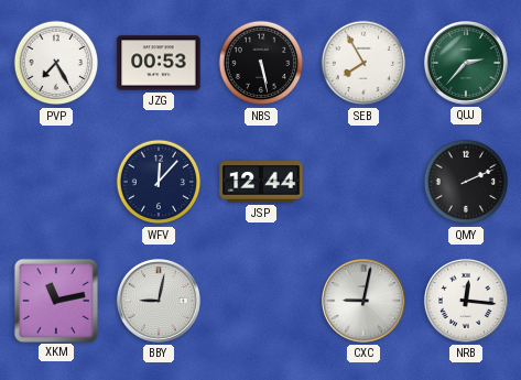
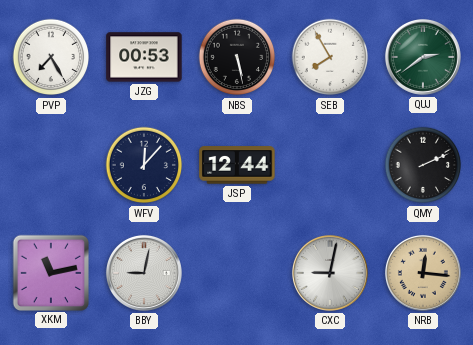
QUJ: 2:37 -> 2:39 (423, 57)
NRB dial: white -> champagne (423, 273)
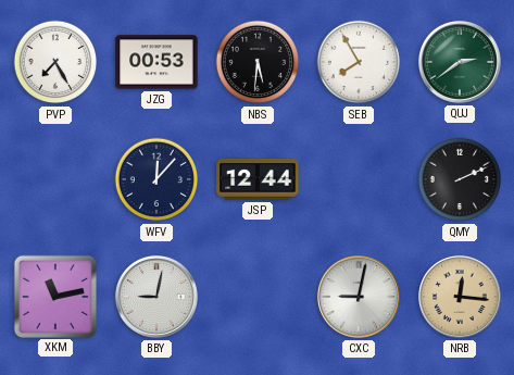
NBS: 5:28 -> 5:31 (258, 62)
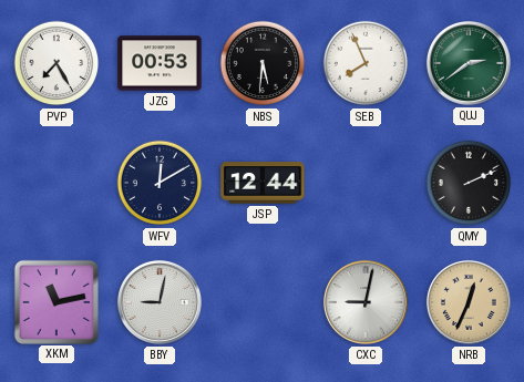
SEB: 7:55 -> 7:56 (366, 63)
WFV: 12:07 -> 12:10 (160, 183)
NRB: 12:16 -> 12:34 (469, 302)
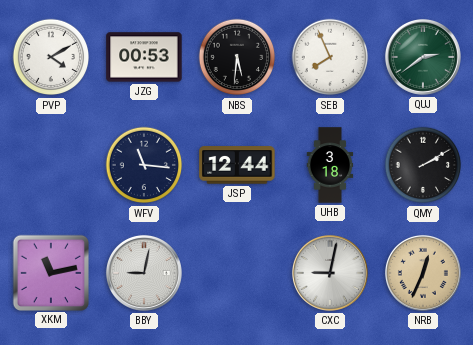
PVP: 7:25 -> 4:10 (51, 57)
WFV: 12:10 -> 11:16 (144, 165)
UHB: none -> 3:18 (330, 165)
QMY: 2:11 -> 2:10 (423, 165)
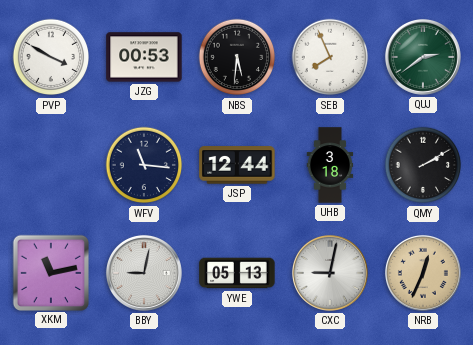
PVP: 4:10 -> 3:50 (51, 57)
YWE: none -> 05:13 (237, 273)
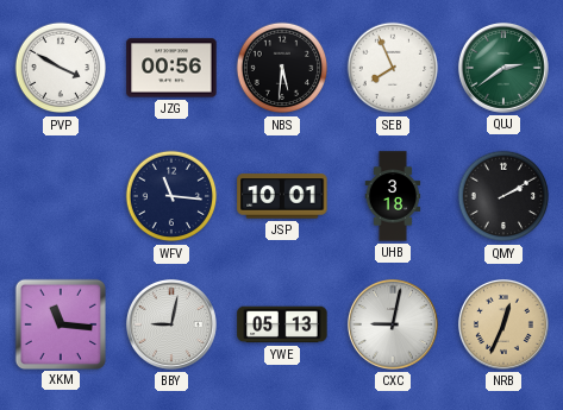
JZG: 00:53 -> 00:56 (171, 68)
JSP: 12:44 -> 10:01 (282, 196)
XKM: 11:13 -> 11:16 (60, 323)
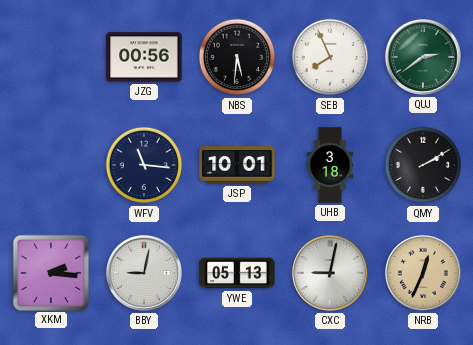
PVP: 3:50 -> none (61, 68)
XKM: 11:16 -> 2:16 (50, 272)
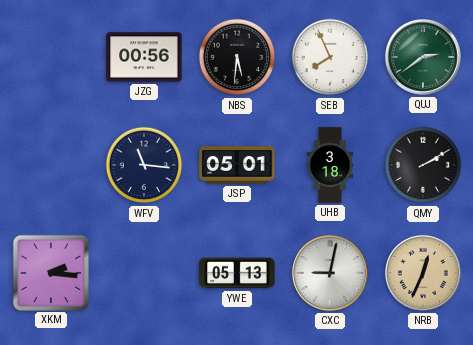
JSP: 10:01 -> 05:01 (237, 165)
BBY: 9:02 -> none (144, 273)
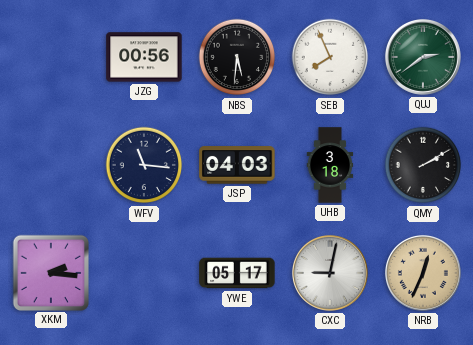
JSP: 05:01 -> 04:03 (237, 165)
YWE: 05:13 -> 05:17 (237, 273)
